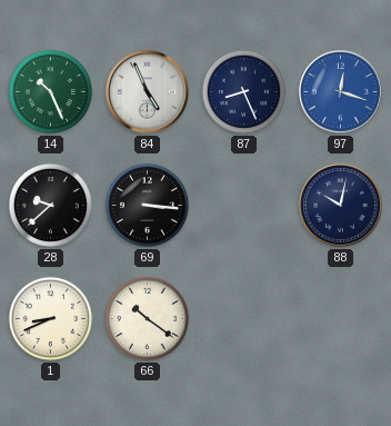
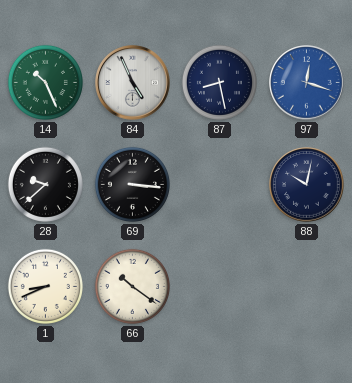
87: 8:26 -> 8:28 (219, 82)
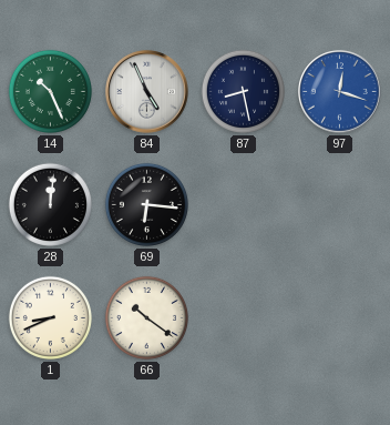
28: 9:38 -> 12:01 (50, 204)
69: 3:16 -> 6:16 (146, 204)
88: 10:02 -> none (307, 185)
